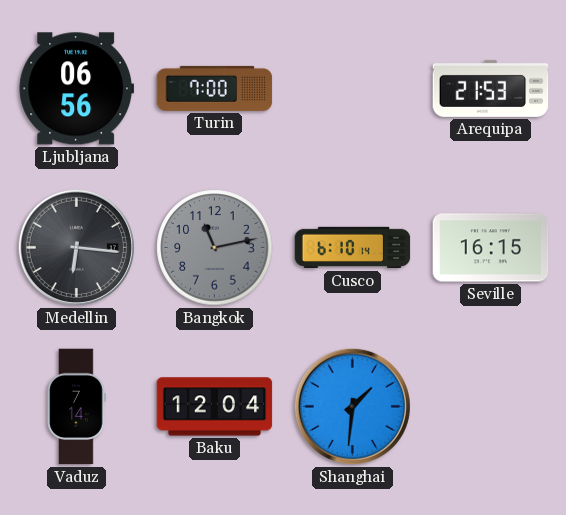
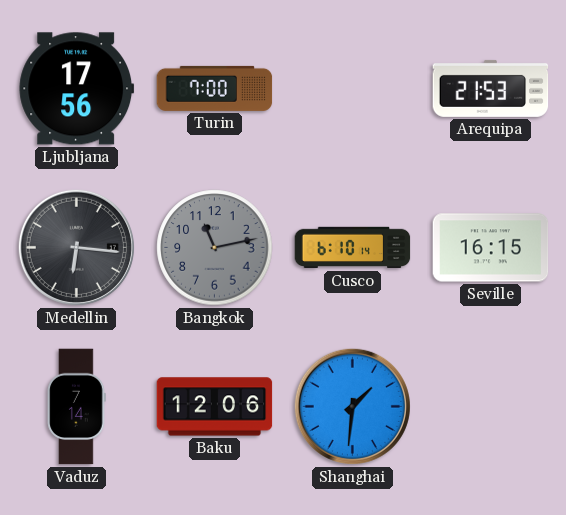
Ljubljana: 06:56 -> 17:56 (77, 89)
Baku: 12:04 -> 12:06 (215, 407)
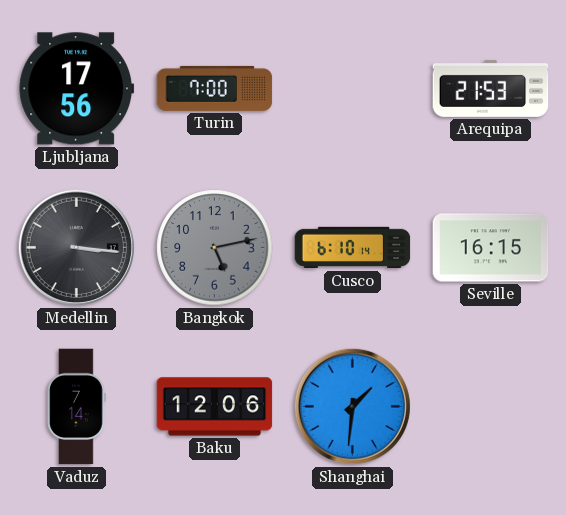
Medellin: 6:16 -> 3:16 (76, 247)
Bangkok: 11:13 -> 5:13 (215, 248)
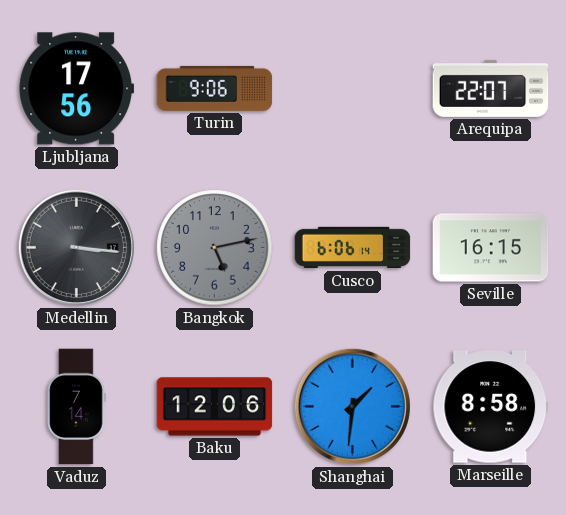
Turin: 7:00 -> 9:06 (215, 88)
Arequipa: 21:53 -> 22:07 (491, 88)
Cusco: 6:10 -> 6:06 (353, 248)
Marseille: none -> 8:58 (491, 407)
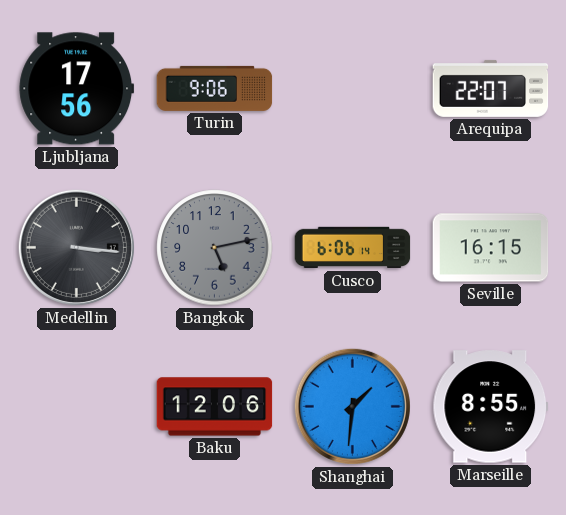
Vaduz: 7:14 -> none (76, 407)
Marseille: 8:58 -> 8:55 (491, 407)
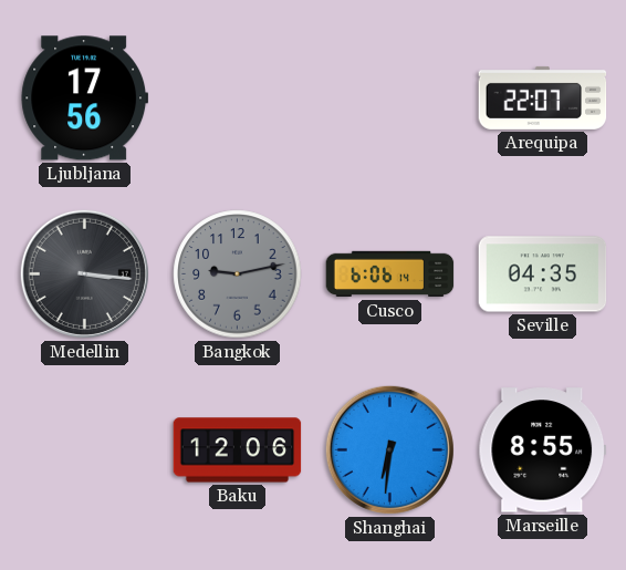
Turin: 9:06 -> none (215, 88)
Bangkok: 5:13 -> 9:13 (238, 274)
Seville: 16:15 -> 04:35 (543, 274)
Shanghai: 1:31 -> 6:31 (389, 449)
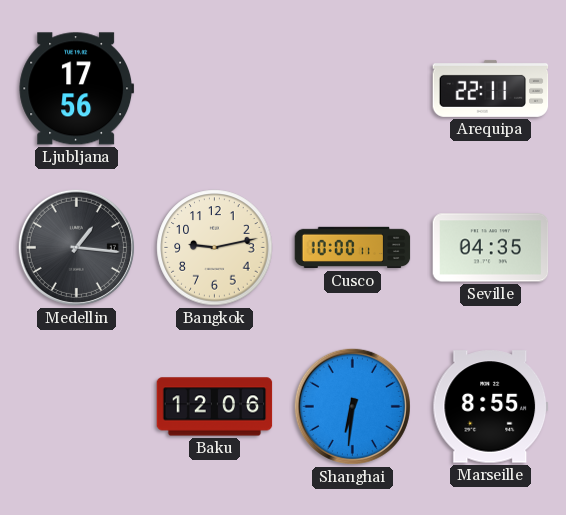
Arequipa: 22:07 -> 22:11 (491, 88)
Medellin: 3:16 -> 1:16 (76, 247)
Bangkok dial: grey -> cream (215, 248)
Cusco: 6:06 -> 10:00 (353, 248)
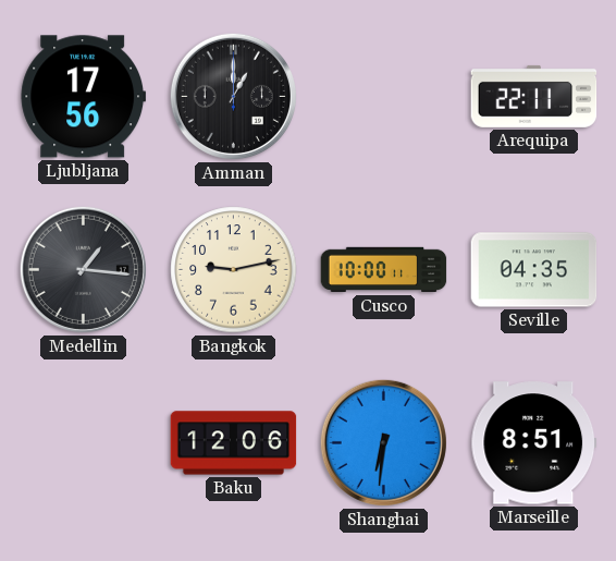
Amman: none -> 1:00 (233, 96)
Marseille: 8:55 -> 8:51 (534, 443)
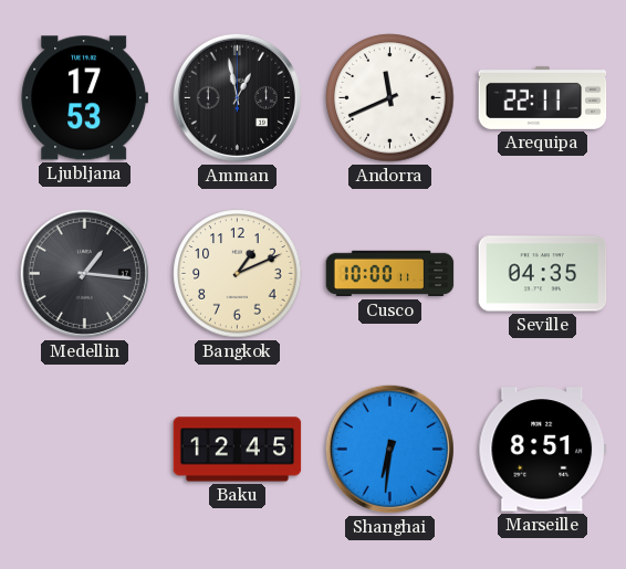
Ljubljana: 17:56 -> 17:53 (85, 98)
Amman: 1:00 -> 12:58 (237, 97)
Andorra: none -> 11:41 (390, 98)
Bangkok: 9:13 -> 1:11 (238, 274)
Baku: 12:06 -> 12:45 (238, 450)
